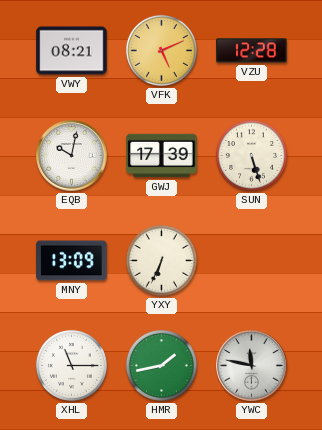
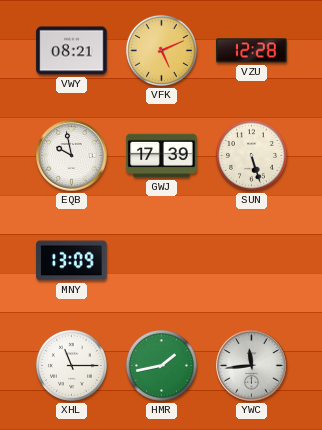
EQB: 10:02 -> 9:58 (72, 156)
YXY: 6:34 -> none (161, 260)
YWC: 11:47 -> 11:44 (252, 366)
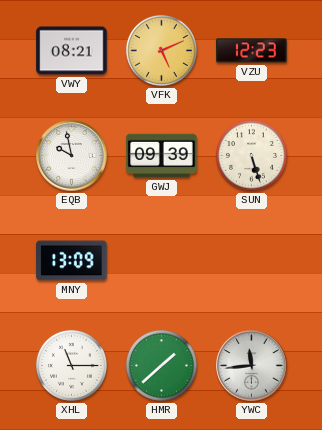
VZU: 12:28 -> 12:23 (252, 51)
GWJ: 17:39 -> 09:39 (162, 156)
HMR: 1:43 -> 1:38 (161, 365)
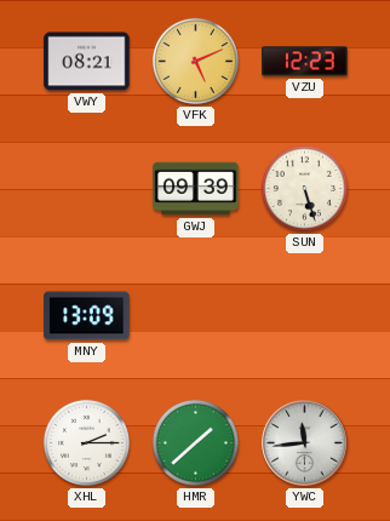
EQB: 9:58 -> none (72, 156)
XHL: 11:15 -> 2:15 (86, 442)
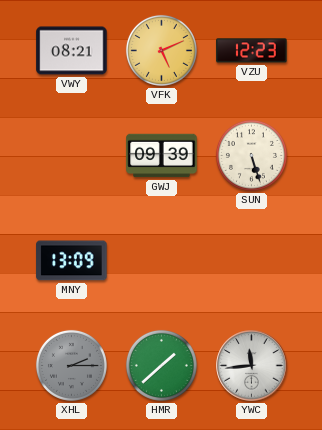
XHL dial: white -> grey (71, 365)
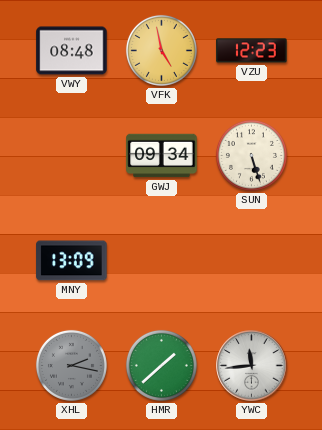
VWY: 08:21 -> 08:48 (72, 51)
VFK: 5:11 -> 4:58 (161, 50)
GWJ: 09:39 -> 09:34 (162, 156)
XHL: 2:15 -> 2:17 (71, 365)
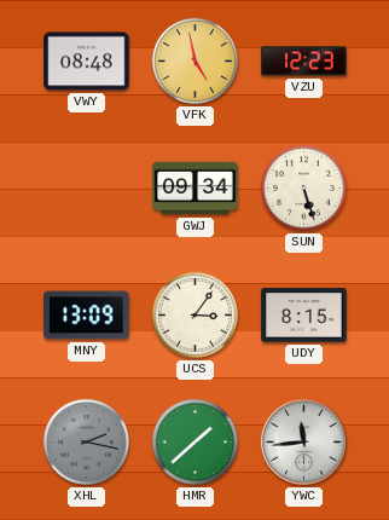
UCS: none -> 3:06 (194, 314)
UDY: none -> 8:15 (304, 316)
